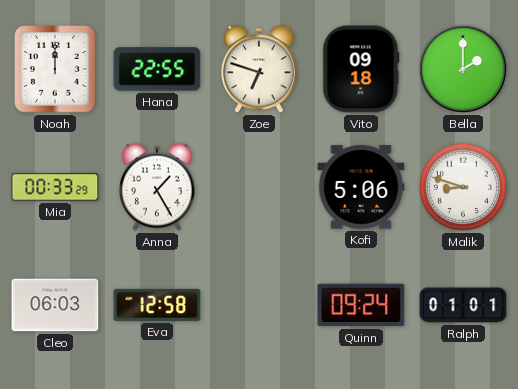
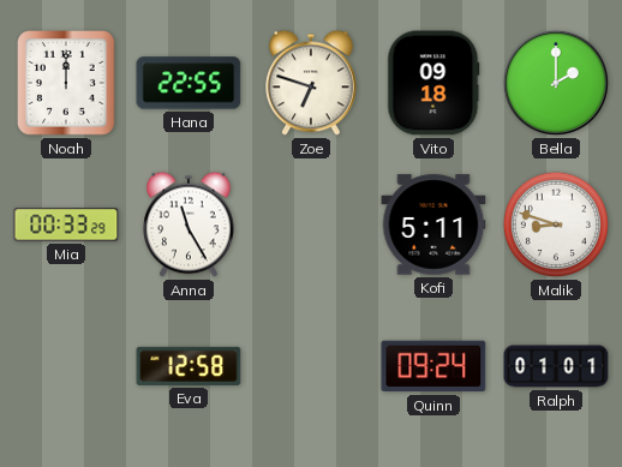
Anna: 1:25 -> 11:25 (189, 224)
Kofi: 5:06 -> 5:11 (433, 224)
Cleo: 06:03 -> none (55, 305)
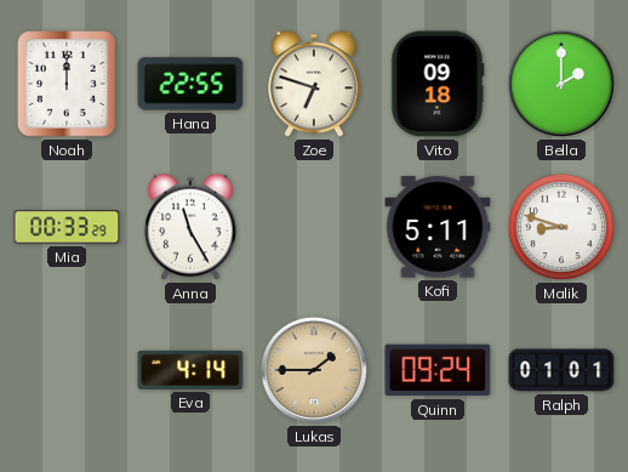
Eva: 12:58 -> 4:14 (190, 370)
Lukas: none -> 1:45 (314, 370)
